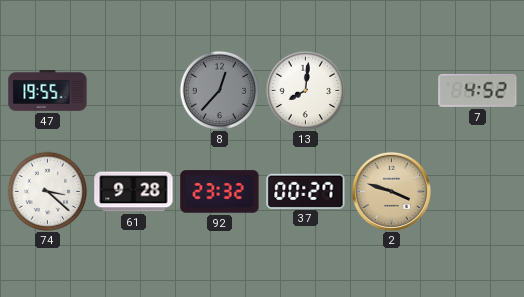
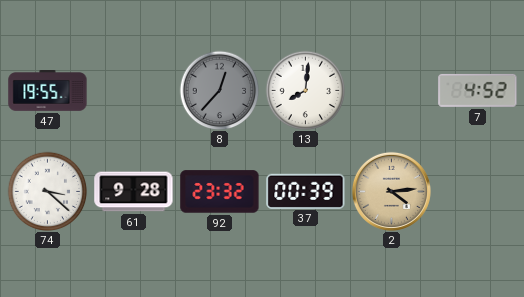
37: 00:27 -> 00:39 (306, 191)
2: 3:48 -> 4:14 (391, 191)
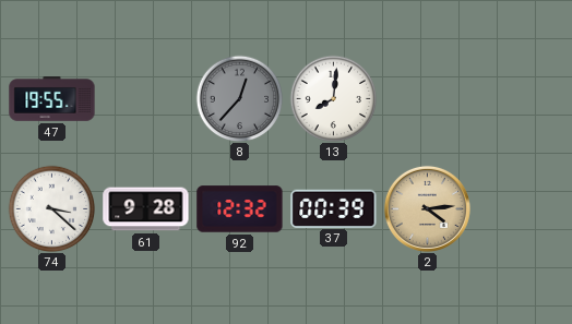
7: 4:52 -> none (478, 90)
92: 23:32 -> 12:32 (240, 209)
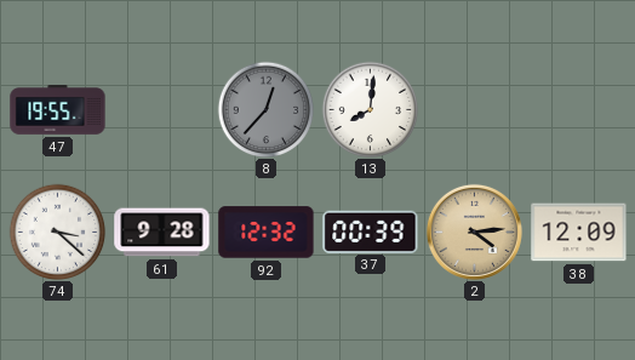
38: none -> 12:09 (579, 233)
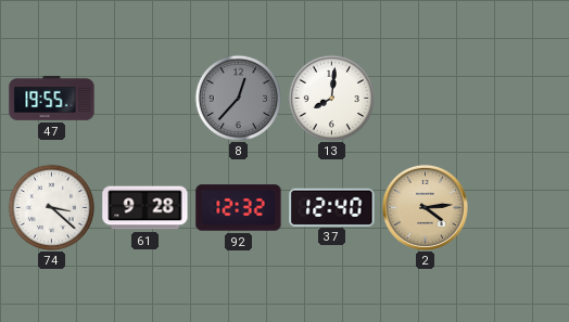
37: 00:39 -> 12:40 (332, 207)
38: 12:09 -> none (579, 233)
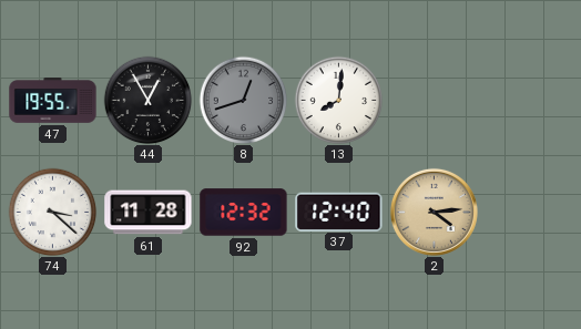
44: none -> 12:55 (147, 100)
8: 12:37 -> 12:42 (243, 100)
61: 9:28 -> 11:28 (149, 213)
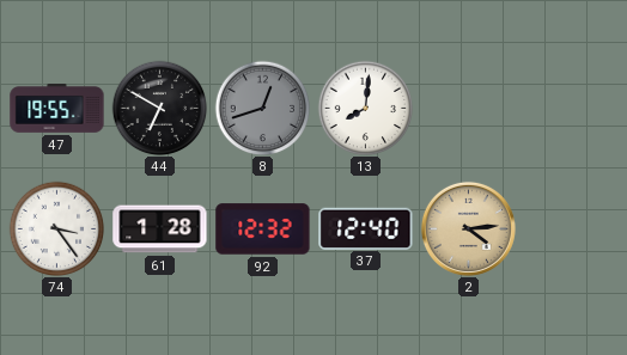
44: 12:55 -> 6:50 (159, 108)
74: 3:22 -> 3:24 (56, 228)
61: 11:28 -> 1:28 (160, 229)
